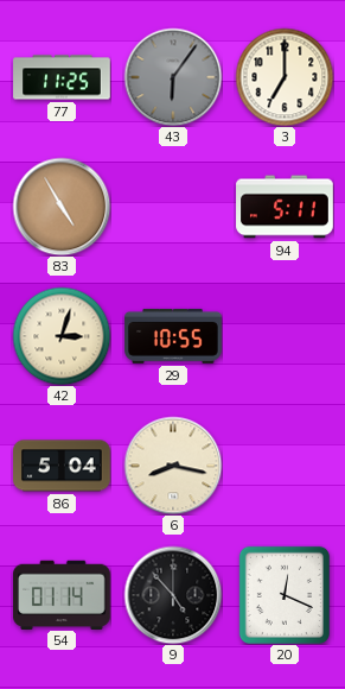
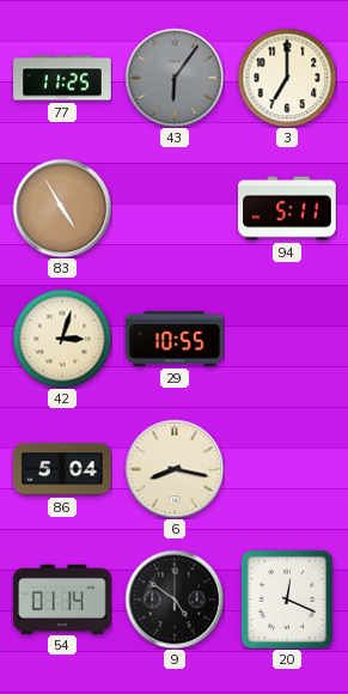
9: 4:53 -> 4:51 (175, 599)
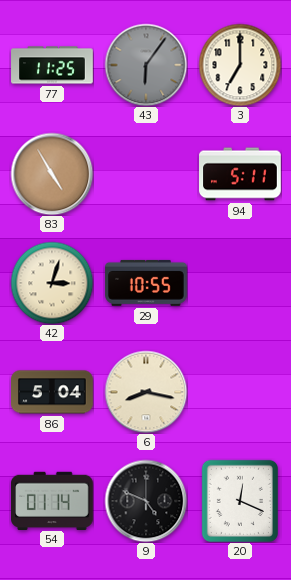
9: 4:51 -> 4:49 (146, 501)
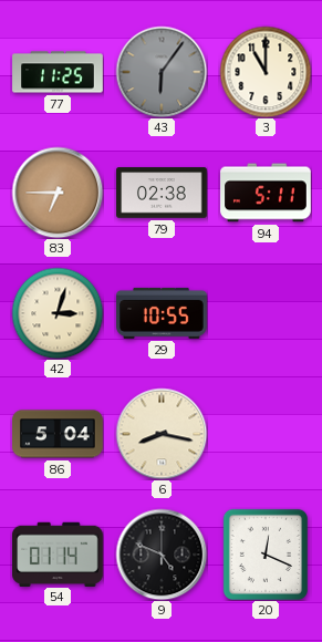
3: 7:00 -> 11:00 (266, 72)
83: 4:55 -> 6:45 (58, 193)
79: none -> 02:38 (162, 193)
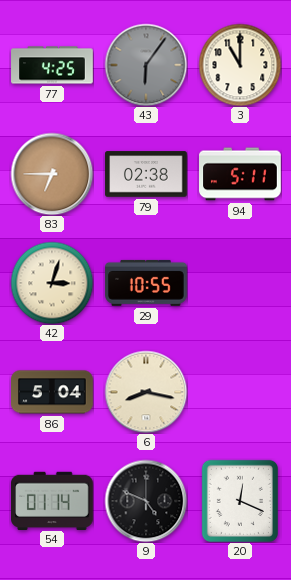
77: 11:25 -> 4:25 (52, 65)
